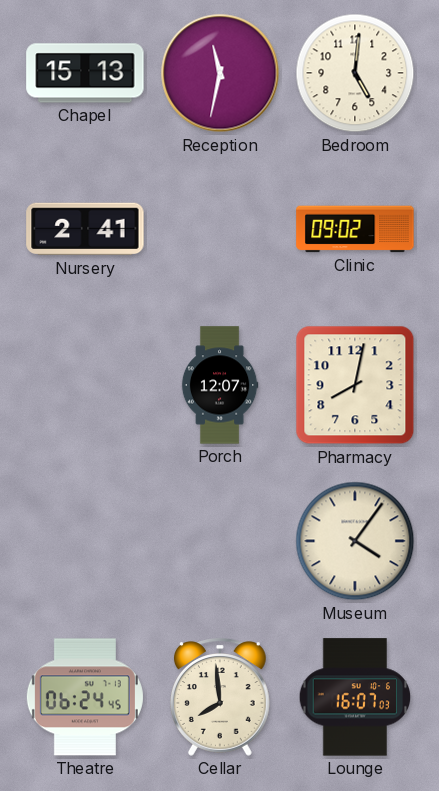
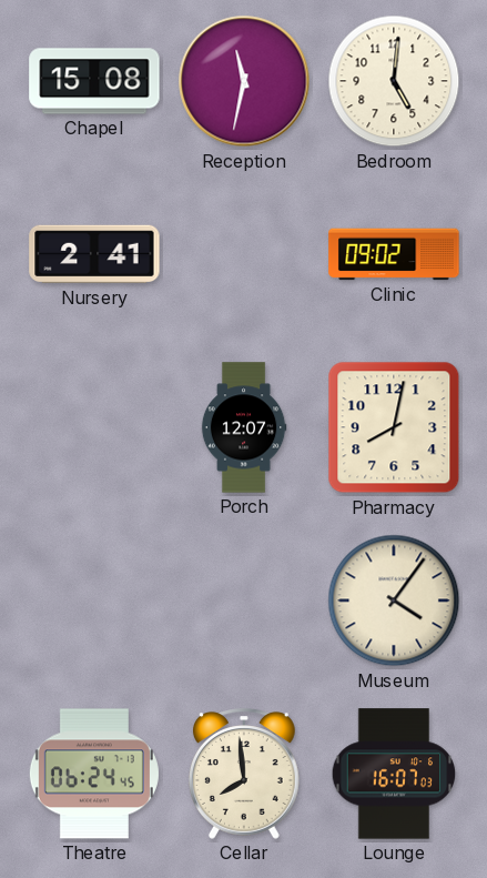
Chapel: 15:13 -> 15:08 (94, 81)
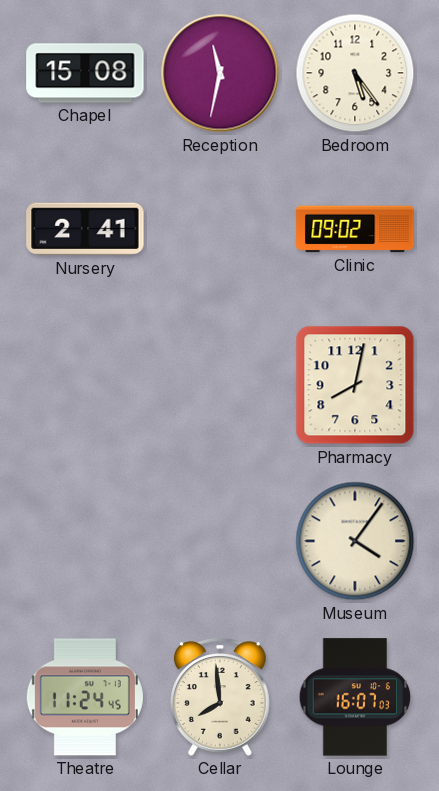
Bedroom: 5:01 -> 5:24 (355, 73)
Porch: 12:07 -> none (244, 427)
Theatre: 06:24 -> 11:24 (85, 697)
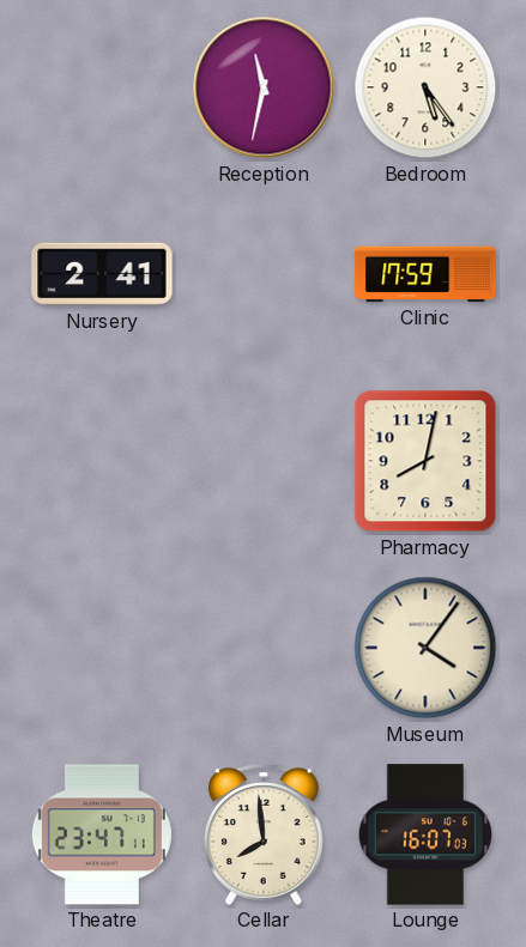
Chapel: 15:08 -> none (85, 73)
Clinic: 09:02 -> 17:59 (425, 274)
Theatre: 11:24 -> 23:47 (102, 834)
